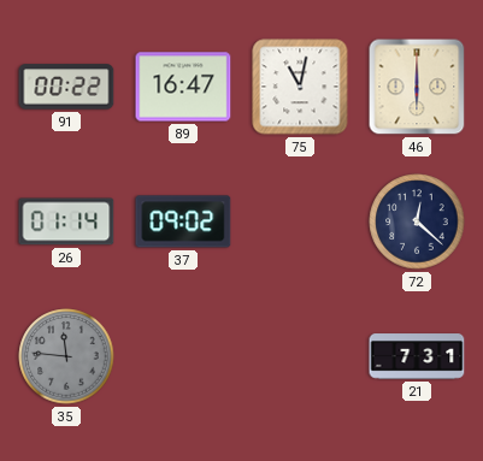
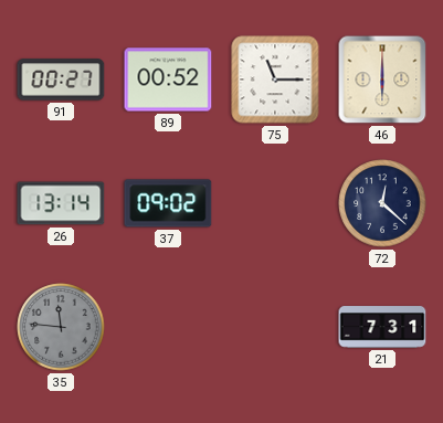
91: 00:22 -> 00:27 (61, 80)
89: 16:47 -> 00:52 (168, 80)
75: 11:02 -> 11:15 (275, 80)
26: 01:14 -> 13:14 (61, 203)
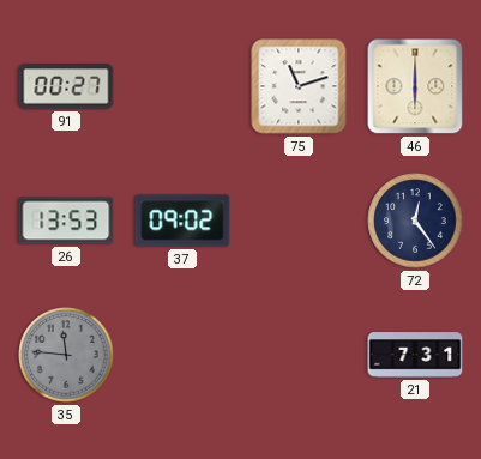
89: 00:52 -> none (168, 80)
75: 11:15 -> 11:12 (299, 86)
26: 13:14 -> 13:53 (66, 221)
72: 12:22 -> 12:24 (415, 221)
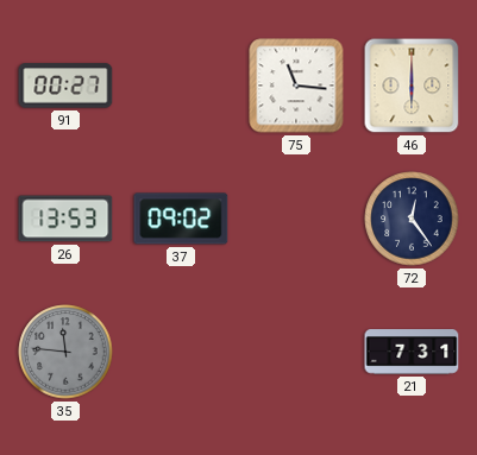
75: 11:12 -> 11:16 (296, 86)
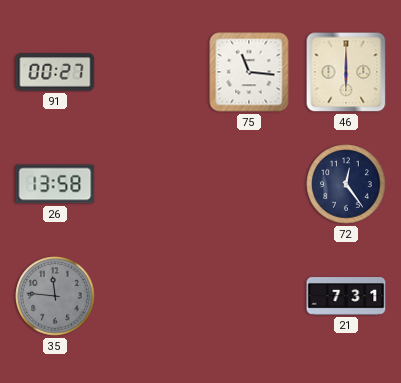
26: 13:53 -> 13:58 (55, 184)
37: 09:02 -> none (181, 219)
